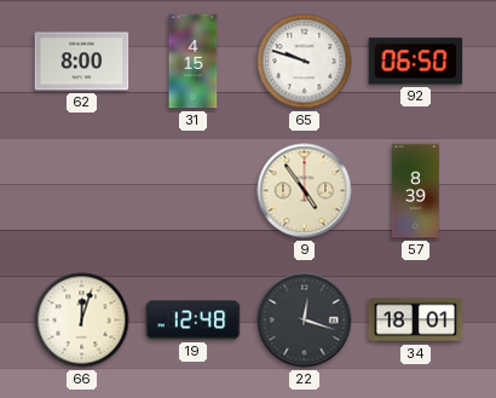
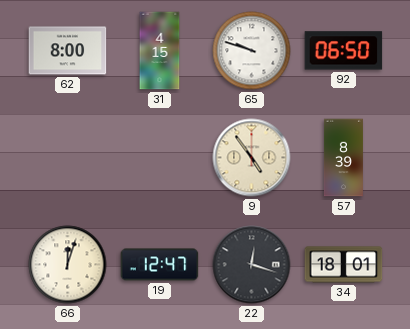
19: 12:48 -> 12:47 (160, 265)
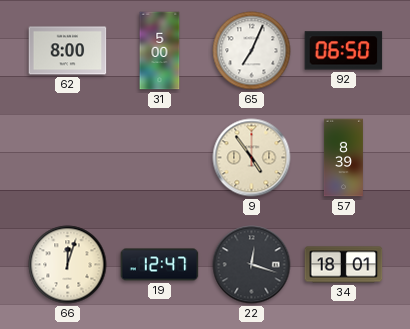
31: 4:15 -> 5:00 (160, 51)
65: 9:48 -> 7:04 (252, 51)
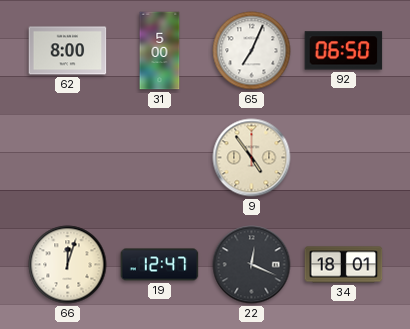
57: 8:39 -> none (343, 158)
22: 12:18 -> 12:19 (252, 265)
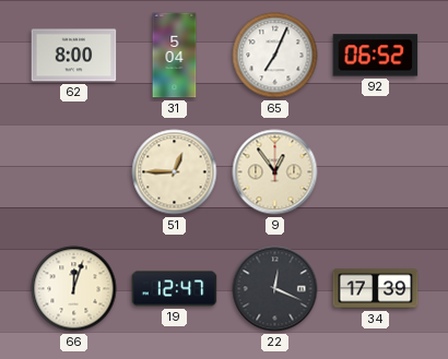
31: 5:00 -> 5:04 (175, 56)
92: 06:50 -> 06:52 (376, 56)
51: none -> 12:45 (175, 172)
9: 4:54 -> 12:54 (275, 172)
34: 18:01 -> 17:39 (376, 289)
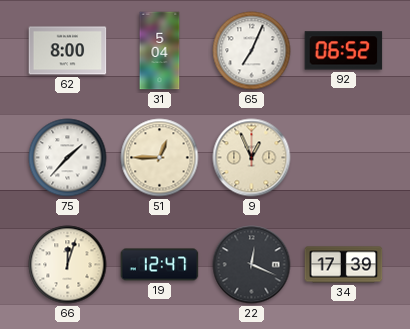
75: none -> 1:37 (68, 158)
9: 12:54 -> 12:56 (252, 158)
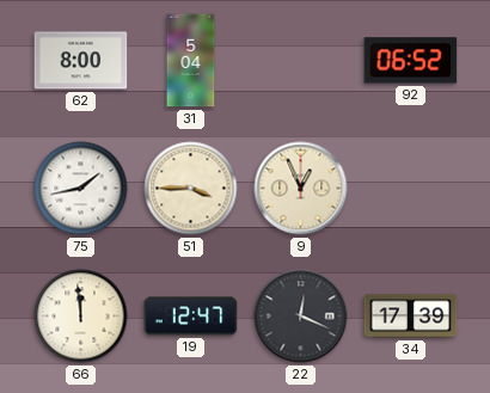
65: 7:04 -> none (252, 51)
75: 1:37 -> 1:43 (81, 189)
51: 12:45 -> 3:45 (191, 189)
66: 12:03 -> 11:59 (81, 317)
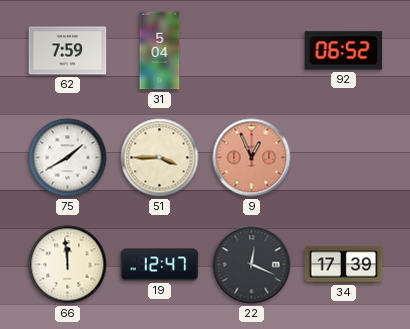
62: 8:00 -> 7:59 (68, 51)
75: 1:43 -> 1:40 (68, 158)
9 dial: cream -> salmon (252, 158)
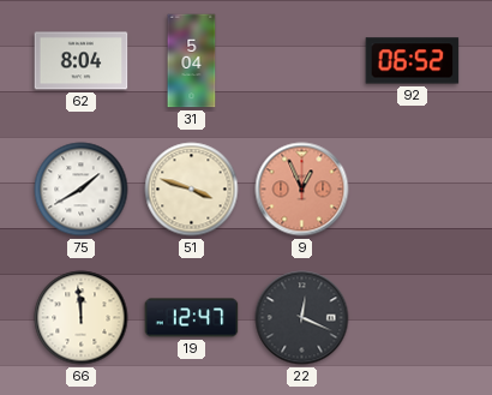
62: 7:59 -> 8:04 (82, 61)
51: 3:45 -> 3:48 (192, 190)
34: 17:39 -> none (344, 265)
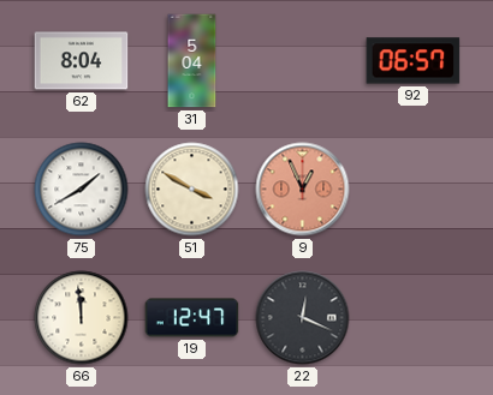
92: 06:52 -> 06:57 (414, 61)
51: 3:48 -> 3:50 (192, 190)
